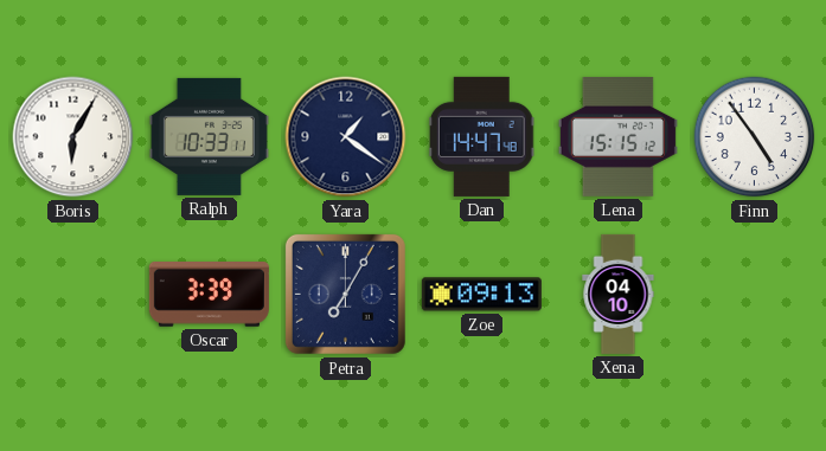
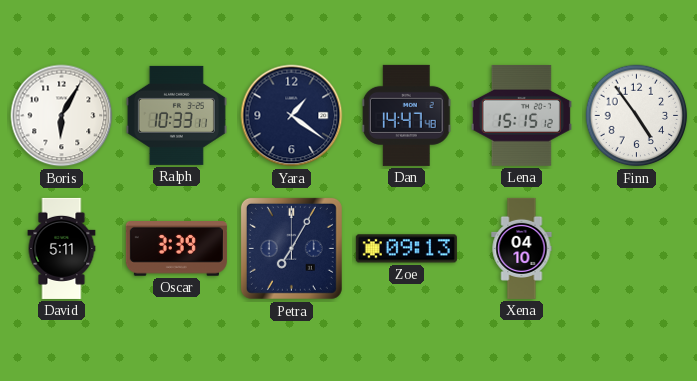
David: none -> 5:11 (62, 248)
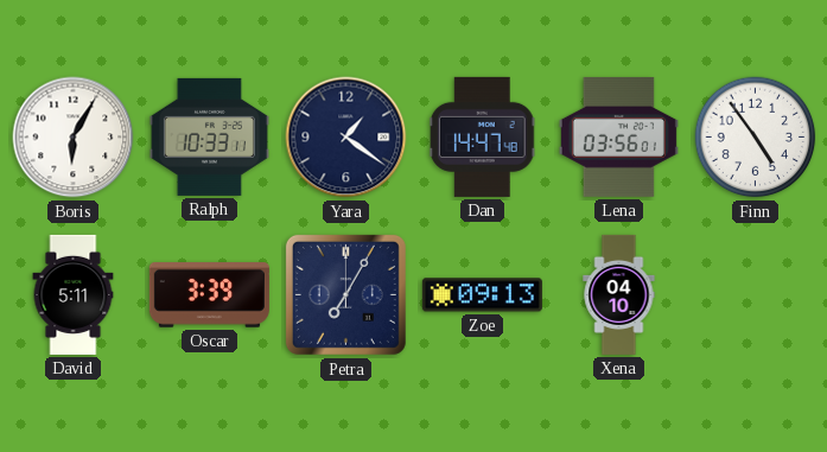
Lena: 15:15 -> 03:56 (618, 136)
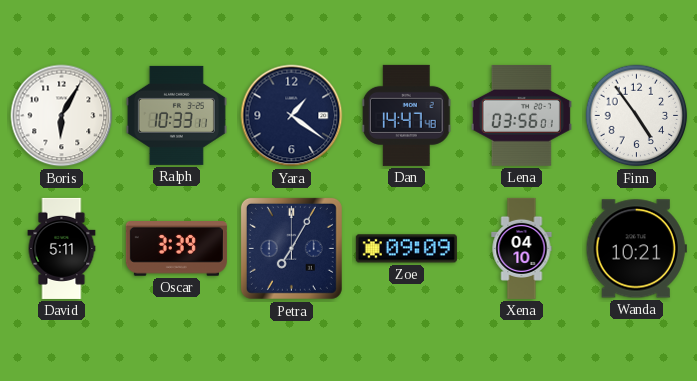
Zoe: 09:13 -> 09:09 (406, 249)
Wanda: none -> 10:21 (636, 249)
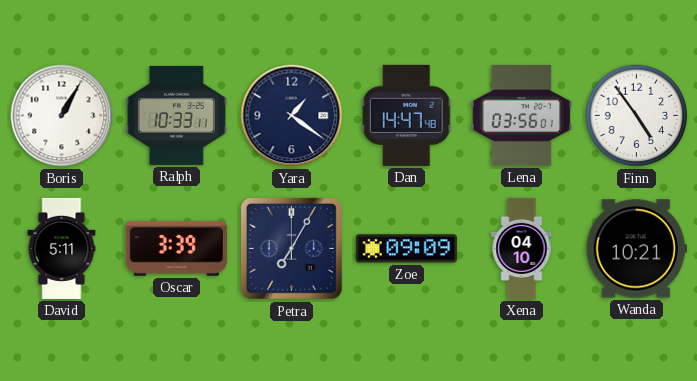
Boris: 6:05 -> 1:05 (62, 116)
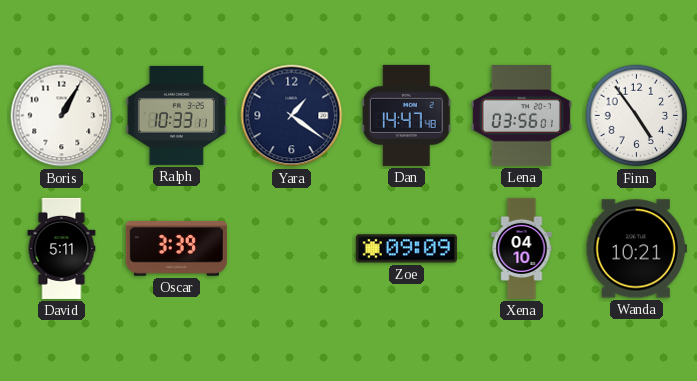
Petra: 7:05 -> none (291, 248)
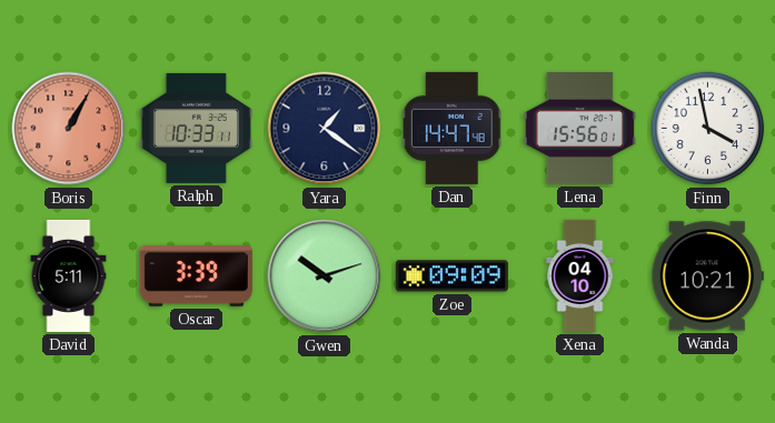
Boris dial: white -> salmon (69, 129)
Lena: 03:56 -> 15:56 (579, 128)
Finn: 4:54 -> 3:58 (708, 129)
Gwen: none -> 10:12 (325, 276)
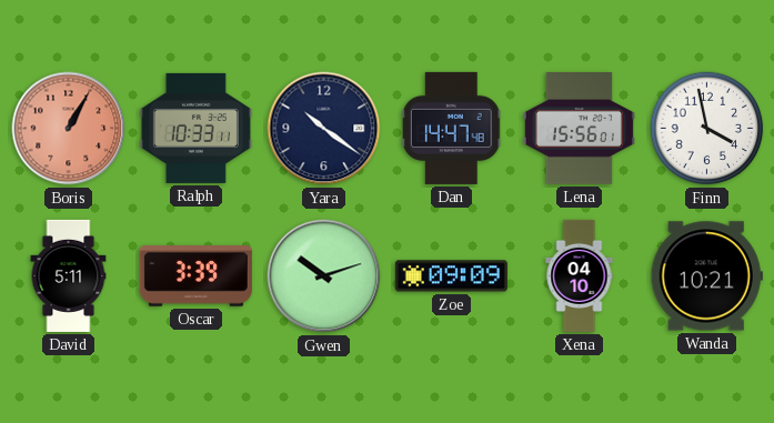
Yara: 1:21 -> 10:21 (324, 129)
